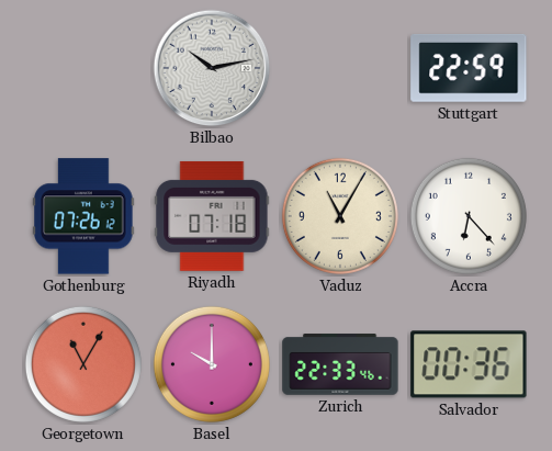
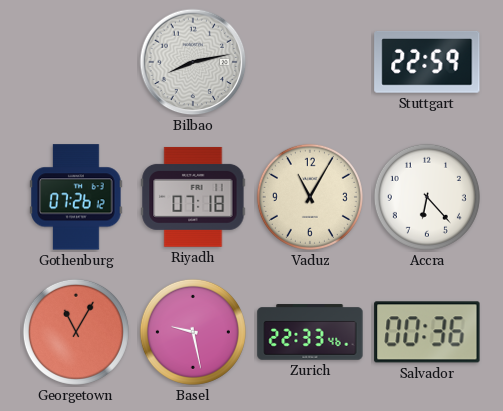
Bilbao: 10:13 -> 8:13 (193, 62)
Basel: 10:00 -> 9:28 (193, 332)
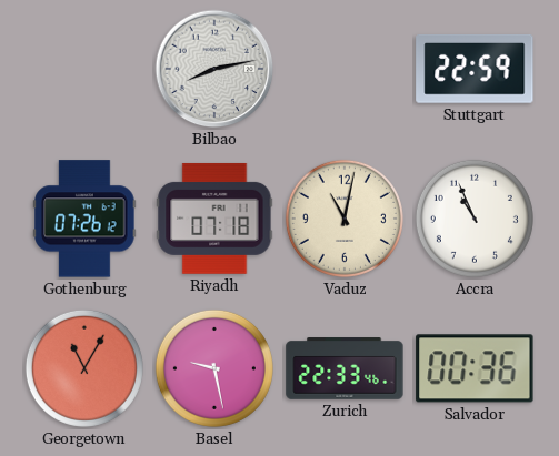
Vaduz: 11:05 -> 11:02 (345, 219)
Accra: 6:23 -> 10:56 (475, 219)
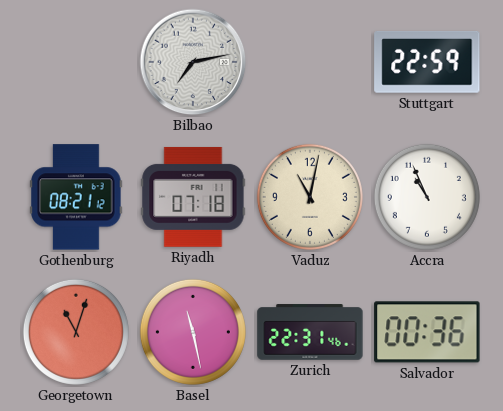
Bilbao: 8:13 -> 7:13 (193, 62)
Gothenburg: 07:26 -> 08:21 (76, 197)
Georgetown: 11:05 -> 11:03 (76, 332)
Basel: 9:28 -> 11:28 (193, 332)
Zurich: 22:33 -> 22:31 (310, 332)
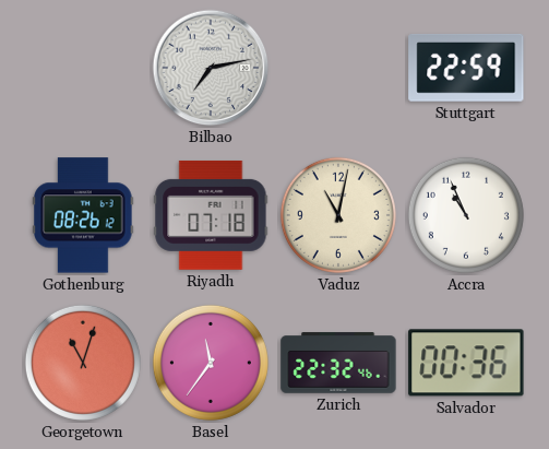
Gothenburg: 08:21 -> 08:26 (83, 215)
Basel: 11:28 -> 11:36 (211, 363)
Zurich: 22:31 -> 22:32 (338, 363)
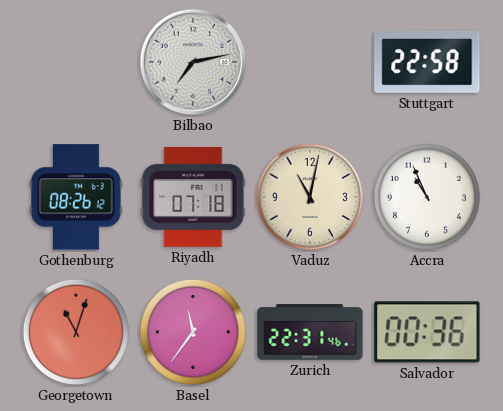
Stuttgart: 22:59 -> 22:58 (427, 62)
Zurich: 22:32 -> 22:31 (310, 332)
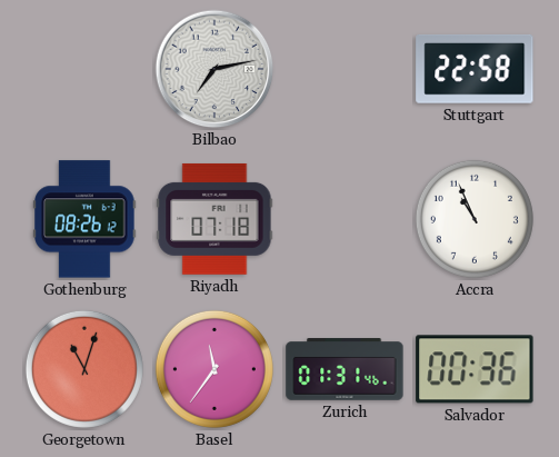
Vaduz: 11:02 -> none (310, 197)
Zurich: 22:31 -> 01:31 (345, 369)
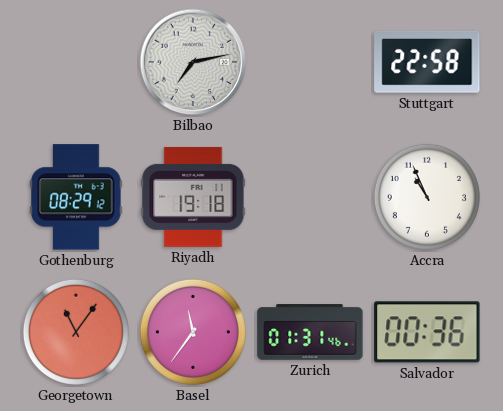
Gothenburg: 08:26 -> 08:29 (76, 197)
Riyadh: 07:18 -> 19:18 (193, 197)
Georgetown: 11:03 -> 11:06 (76, 332)
